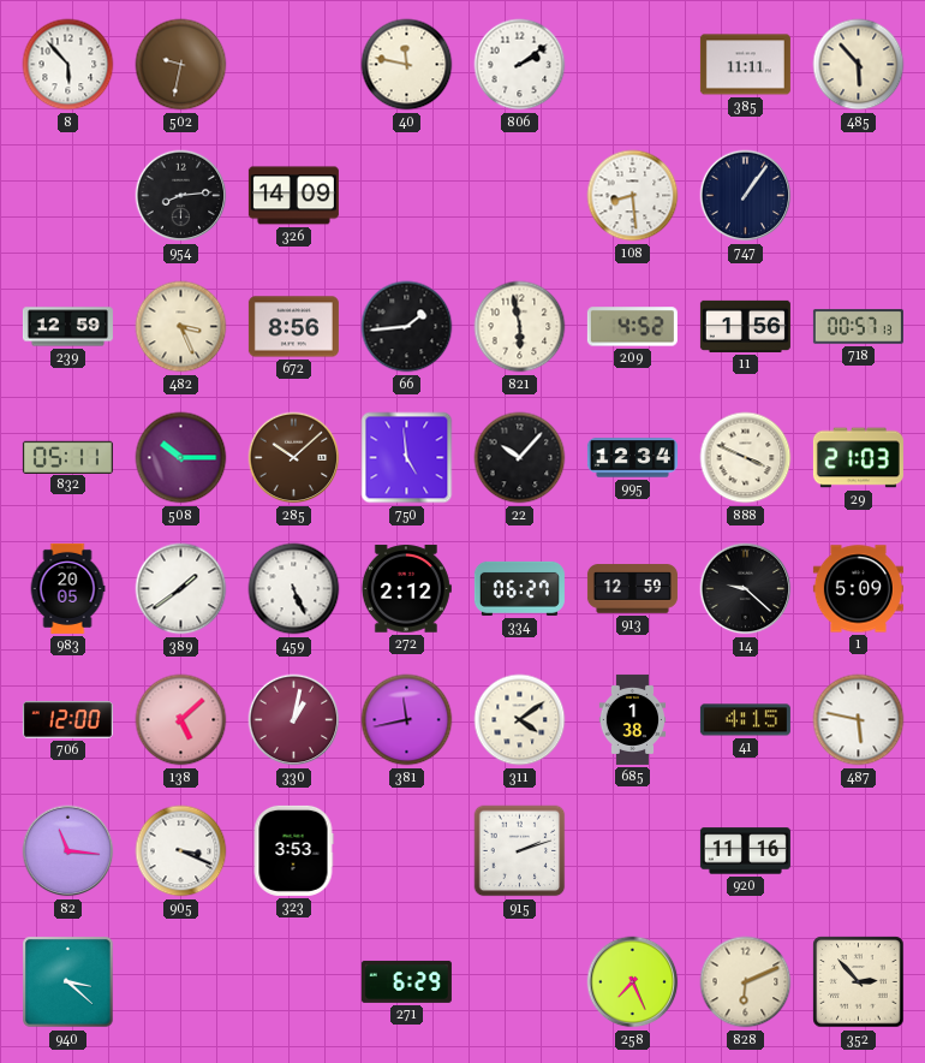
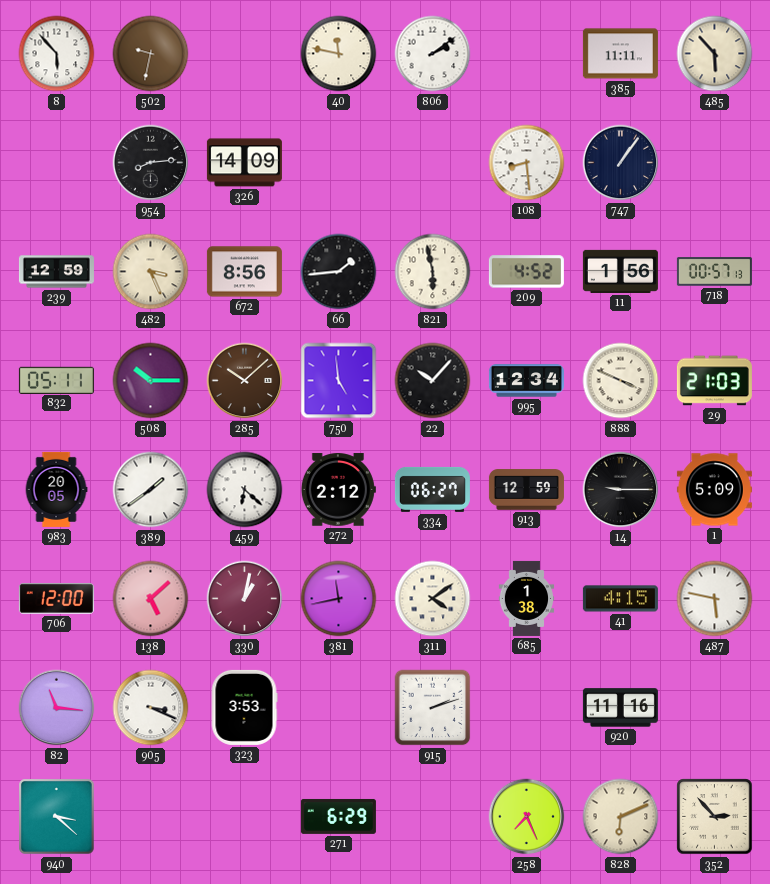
459: 5:26 -> 6:22 (245, 490)
14: 9:22 -> 9:15 (621, 490)
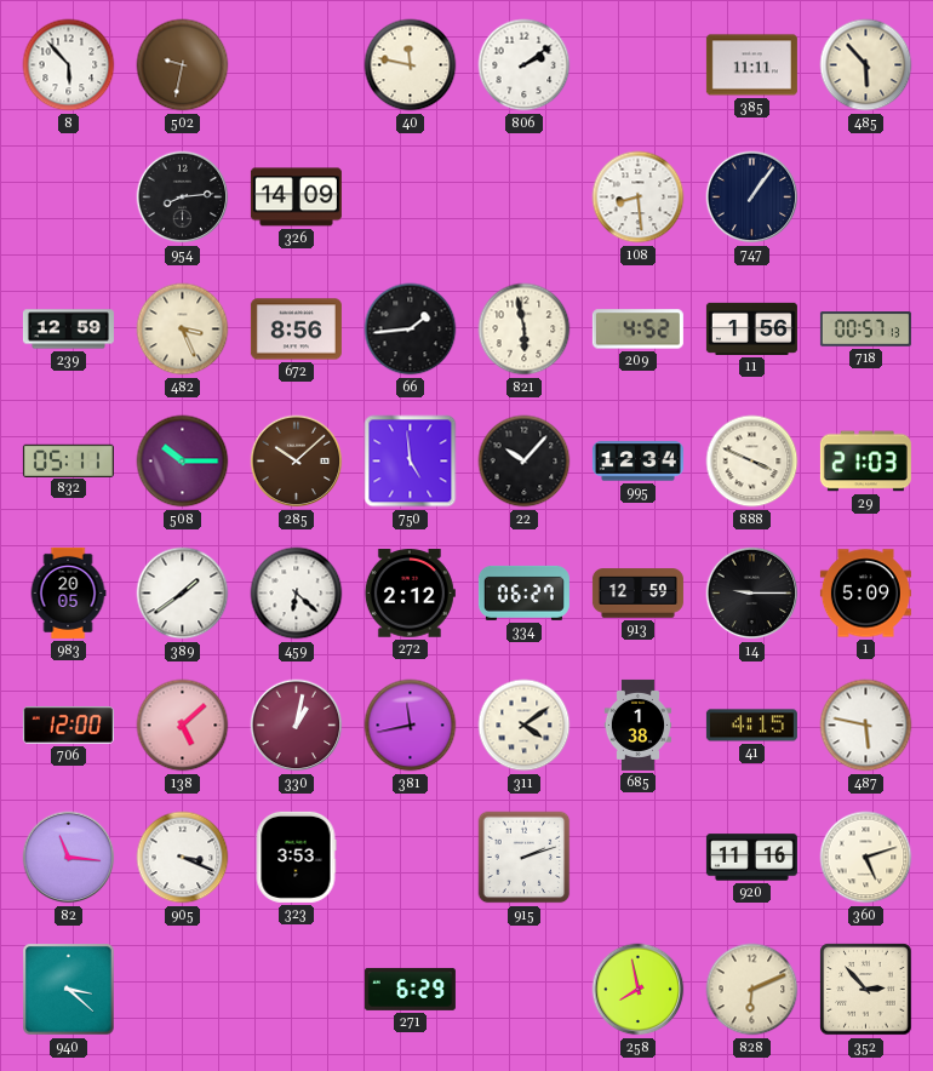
360: none -> 5:12 (866, 858)
258: 7:26 -> 7:58 (639, 990)
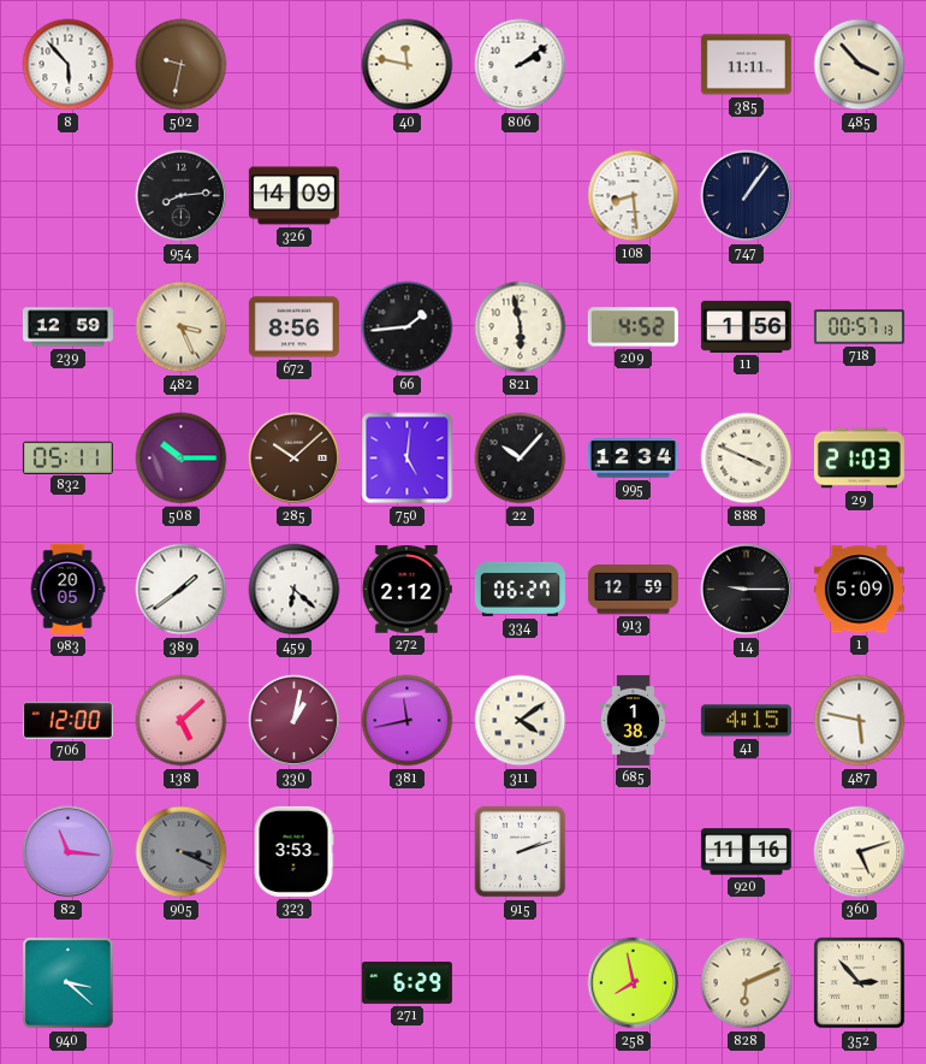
485: 5:53 -> 3:53 (860, 65)
750: 4:59 -> 5:01 (408, 459)
905 dial: white -> grey (182, 852)
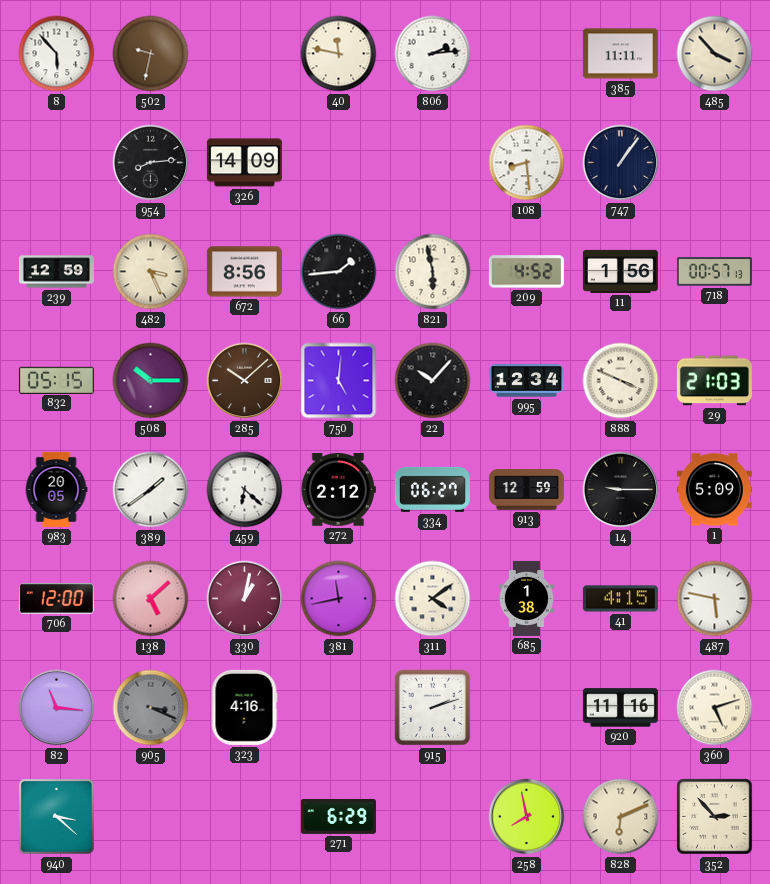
806: 2:09 -> 2:14 (433, 54)
832: 05:11 -> 05:15 (56, 380)
323: 3:53 -> 4:16 (244, 707)
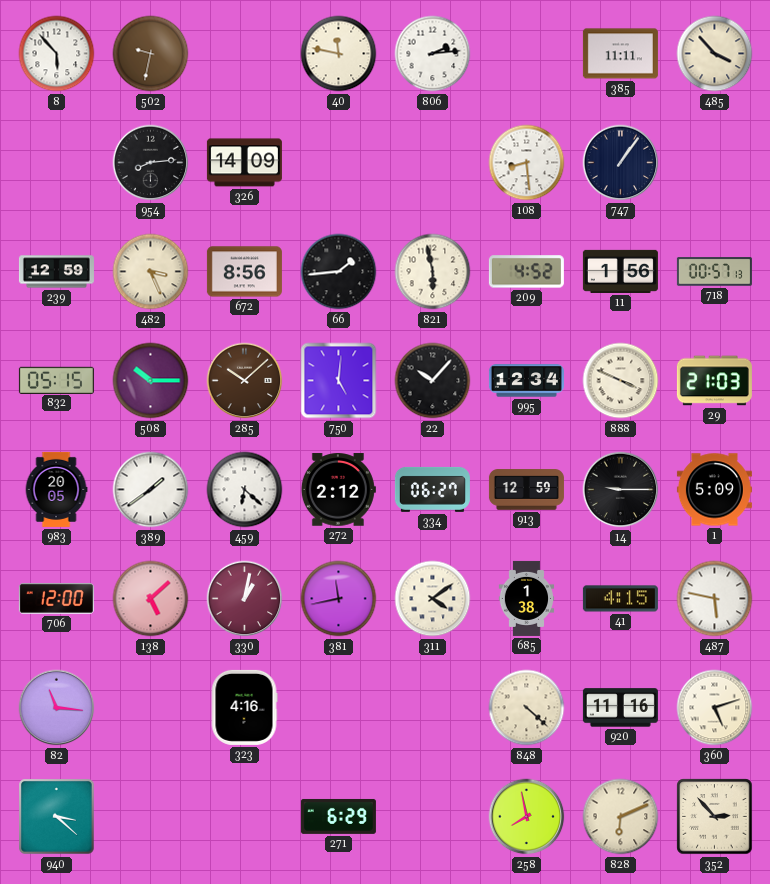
905: 3:19 -> none (151, 708)
915: 2:12 -> none (433, 708)
848: none -> 4:22 (527, 708)
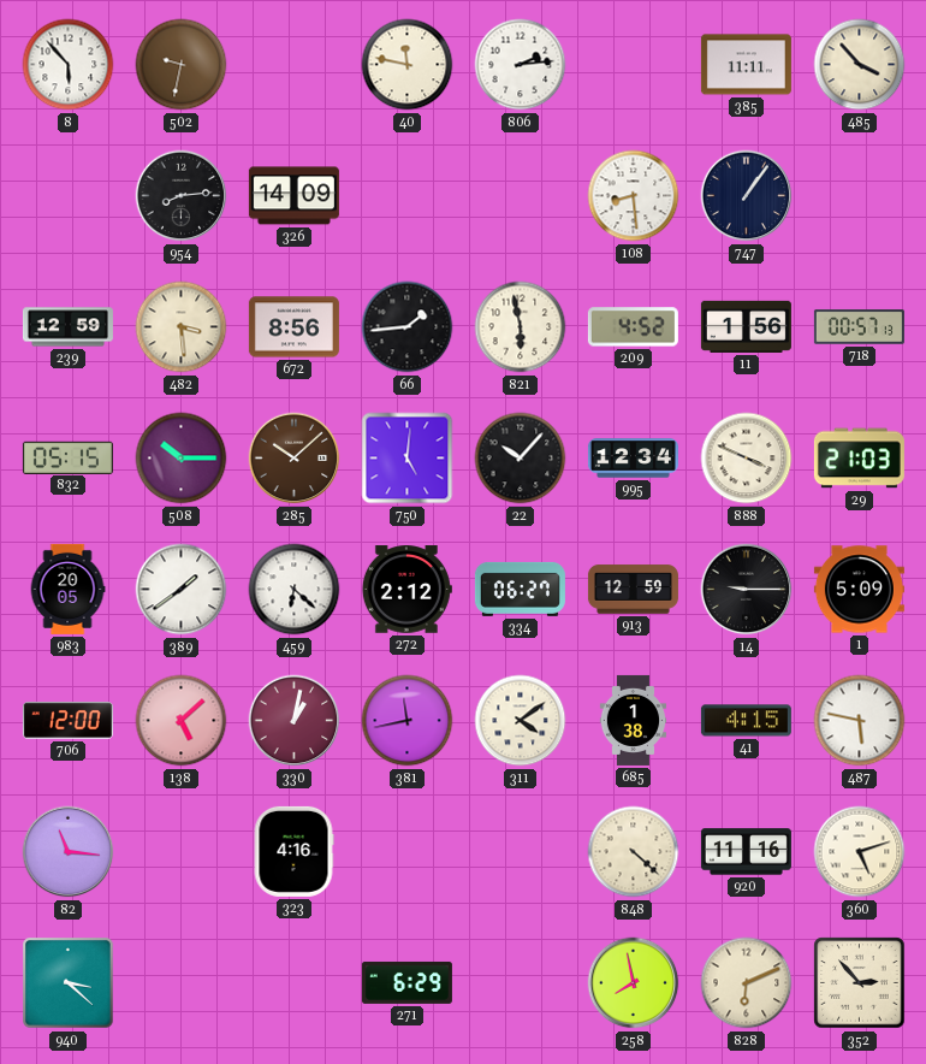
482: 3:26 -> 3:29 (182, 327)
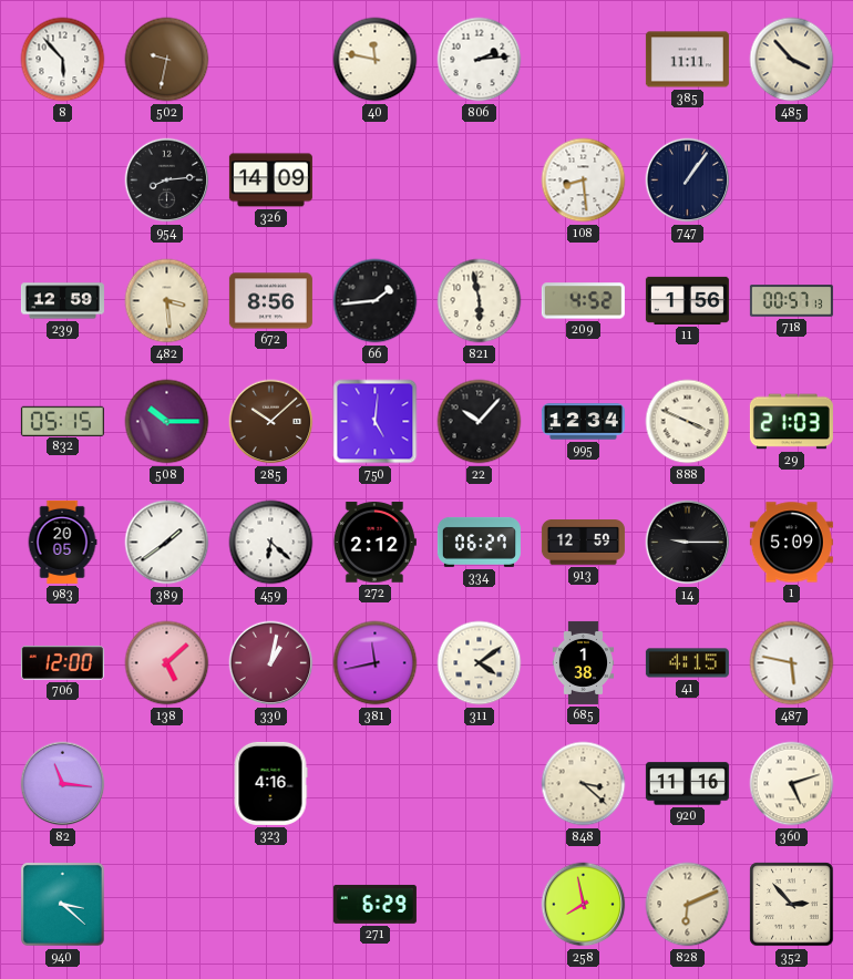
848: 4:22 -> 3:22 (584, 784)
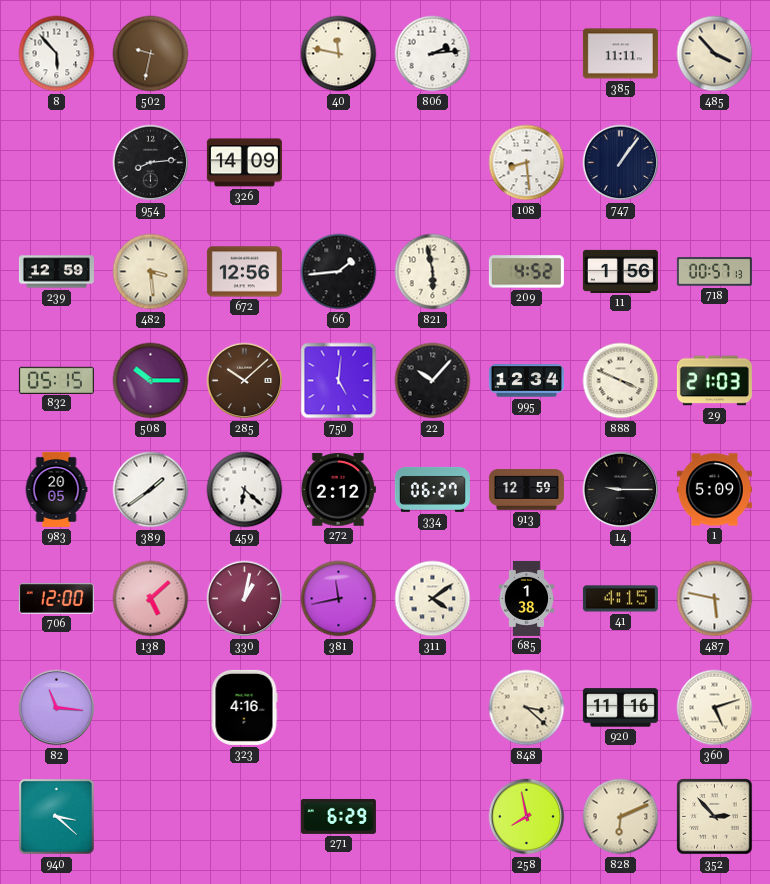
672: 8:56 -> 12:56 (244, 272)
